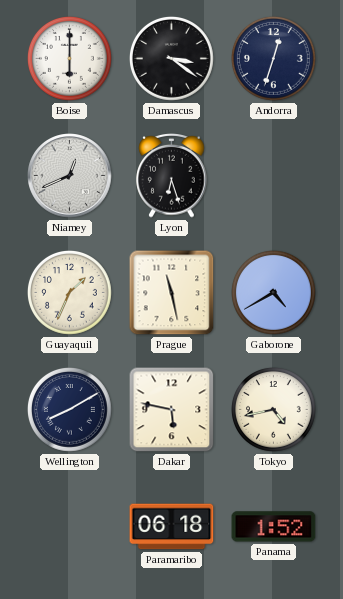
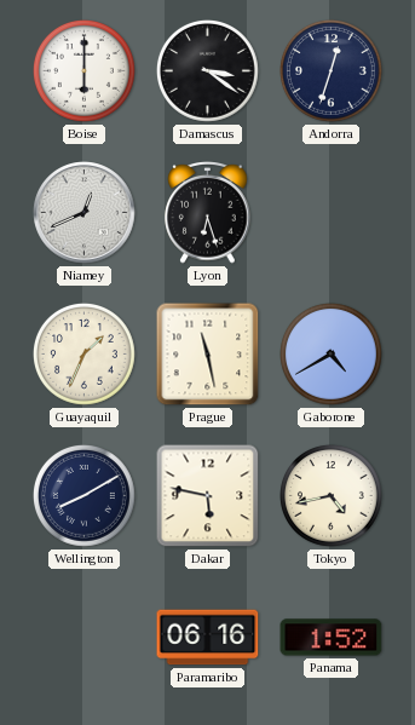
Paramaribo: 06:18 -> 06:16 (208, 638)
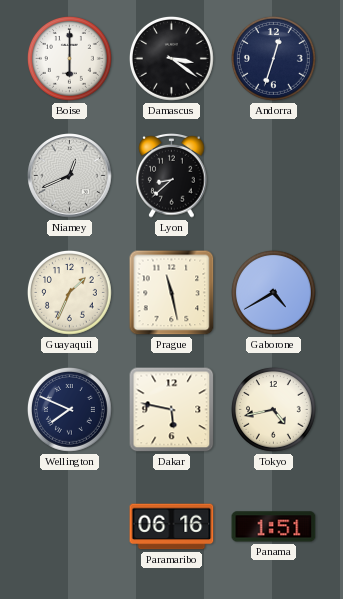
Lyon: 6:27 -> 8:38 (172, 176)
Wellington: 8:10 -> 7:49 (70, 410)
Panama: 1:52 -> 1:51 (274, 527)
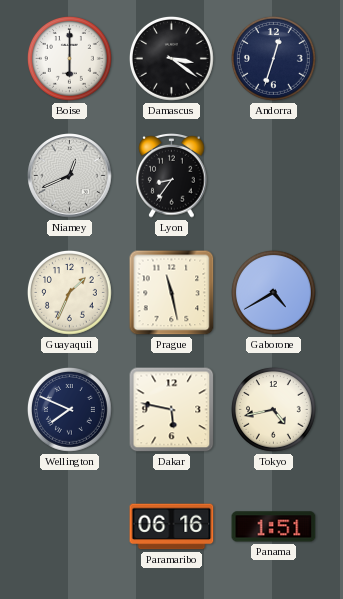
Lyon: 8:38 -> 8:36 (172, 176)
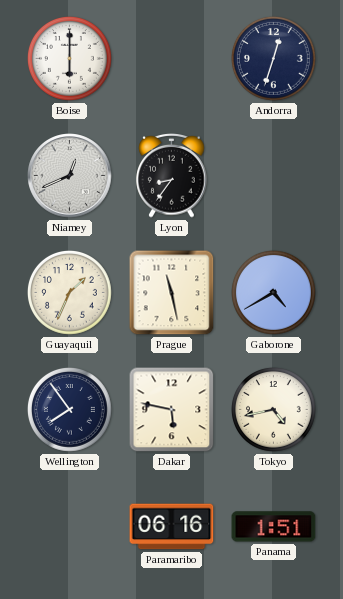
Damascus: 3:21 -> none (172, 59)
Wellington: 7:49 -> 7:54 (70, 410)
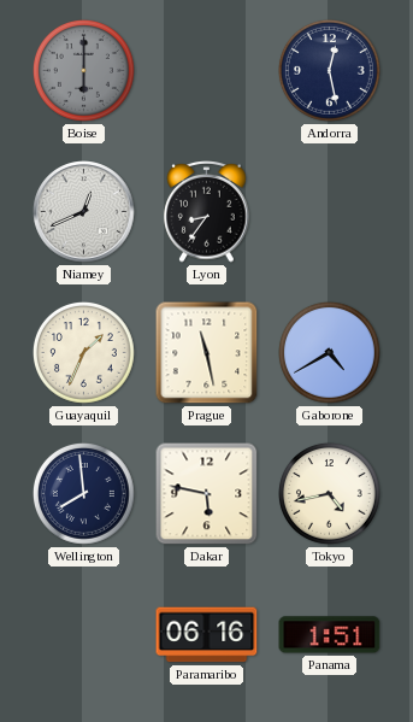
Boise dial: white -> grey (84, 71)
Andorra: 12:33 -> 12:28 (330, 71)
Wellington: 7:54 -> 7:59 (84, 494)
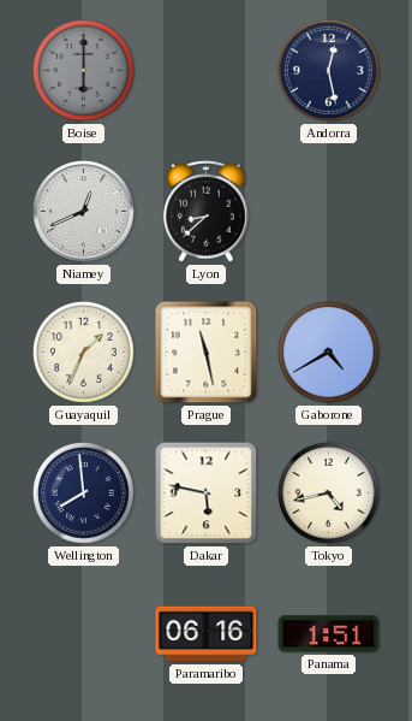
Lyon: 8:36 -> 8:38 (207, 212)
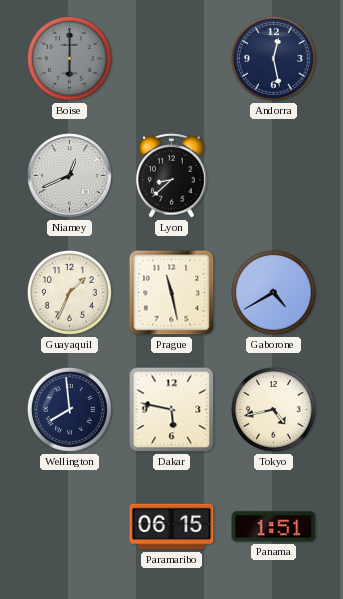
Paramaribo: 06:16 -> 06:15 (172, 527)
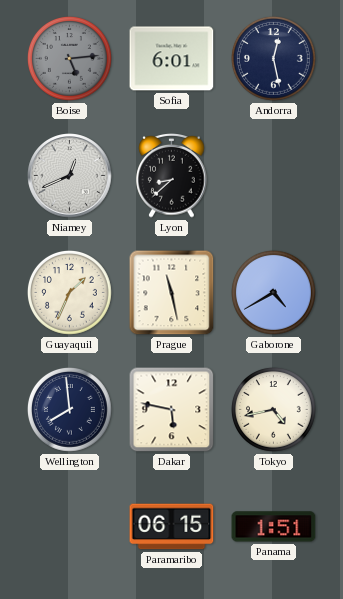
Boise: 6:00 -> 5:14 (70, 59)
Sofia: none -> 6:01 (172, 59)
